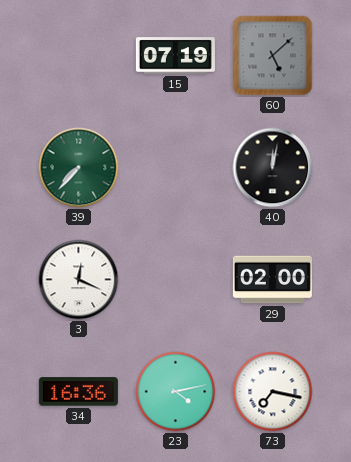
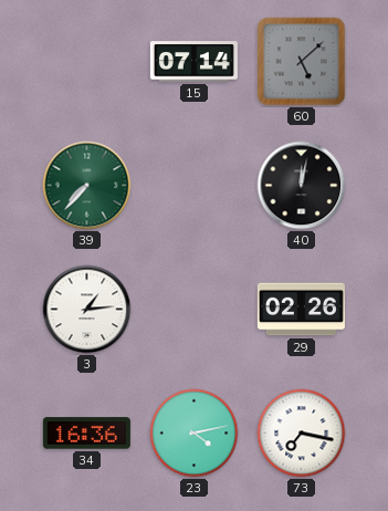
15: 07:19 -> 07:14 (193, 62)
3: 12:19 -> 1:14 (87, 310)
29: 02:00 -> 02:26 (301, 310)
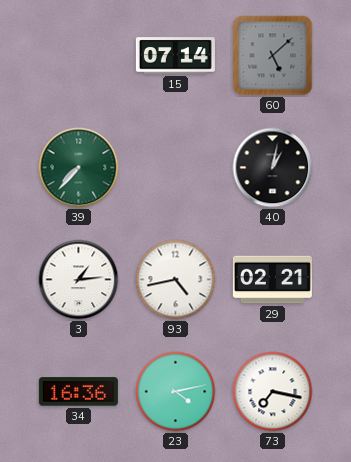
40: 12:02 -> 1:02 (273, 168)
93: none -> 4:43 (176, 280)
29: 02:26 -> 02:21 (272, 280)
